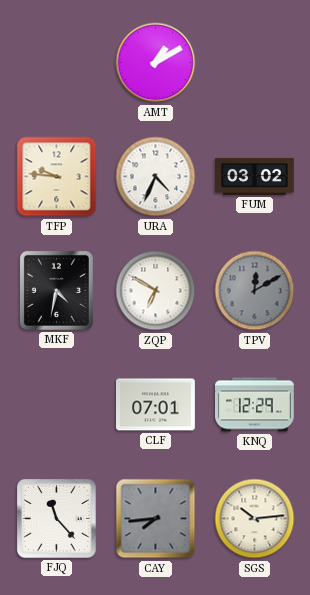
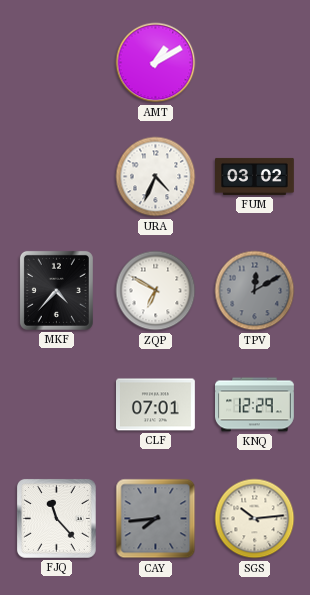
TFP: 9:46 -> none (57, 177)
MKF: 4:32 -> 4:37 (56, 290)
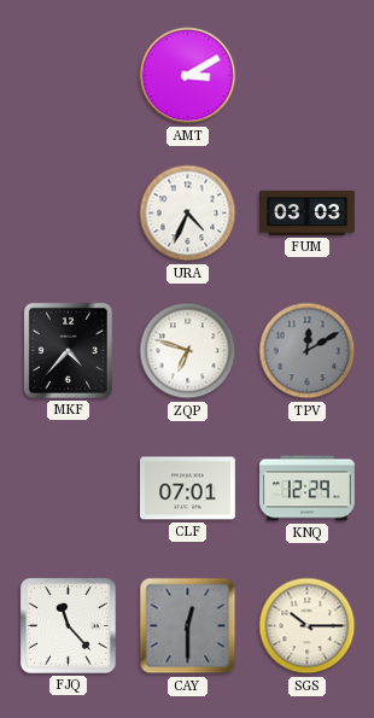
AMT: 1:10 -> 3:10 (188, 76)
FUM: 03:02 -> 03:03 (308, 212)
ZQP: 6:50 -> 6:48 (188, 351)
CAY: 7:44 -> 12:30 (188, 626)
SGS: 10:14 -> 10:15 (308, 626)
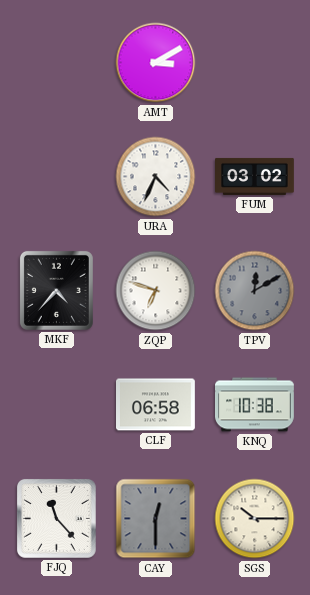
FUM: 03:03 -> 03:02 (255, 176)
CLF: 07:01 -> 06:58 (156, 405)
KNQ: 12:29 -> 10:38 (255, 405)
